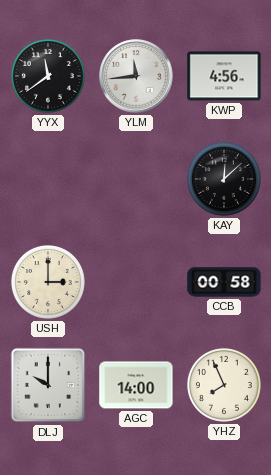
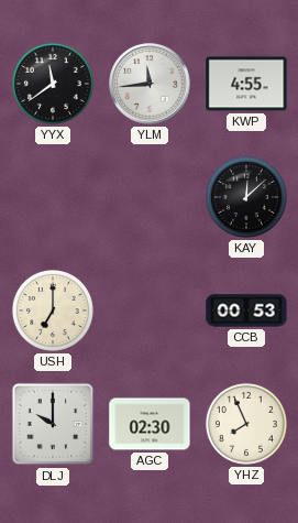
KWP: 4:56 -> 4:55 (246, 84)
USH: 3:00 -> 7:00 (53, 310)
CCB: 00:58 -> 00:53 (246, 310)
AGC: 14:00 -> 02:30 (150, 424)
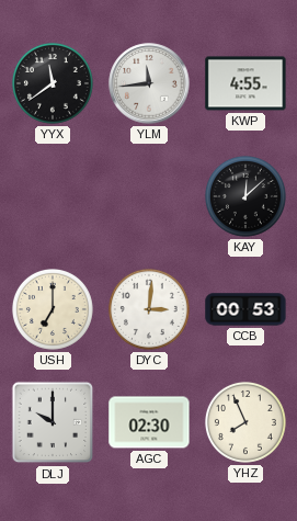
DYC: none -> 3:01 (149, 309)
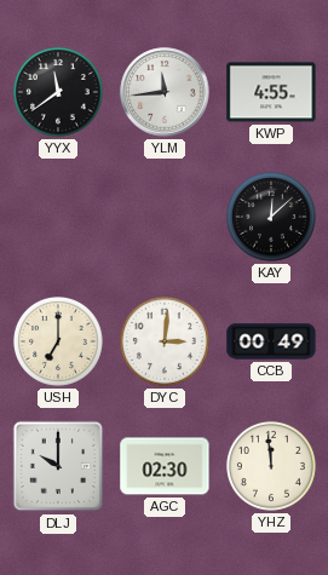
CCB: 00:53 -> 00:49 (271, 341)
YHZ: 7:56 -> 11:59 (271, 466)
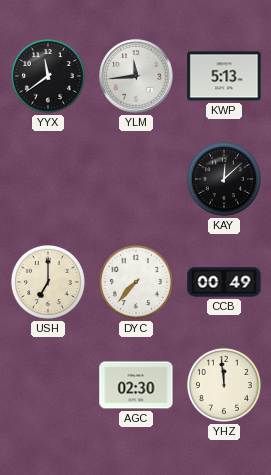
KWP: 4:55 -> 5:13 (224, 76)
DYC: 3:01 -> 7:37 (136, 282)
DLJ: 10:00 -> none (58, 466)
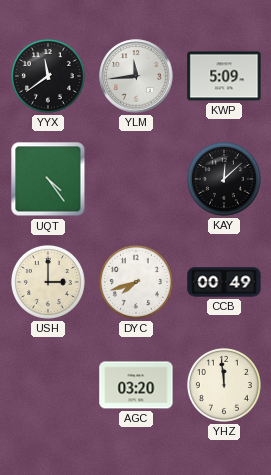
KWP: 5:13 -> 5:09 (224, 76)
UQT: none -> 4:24 (48, 179)
USH: 7:00 -> 3:00 (48, 282)
DYC: 7:37 -> 7:42 (136, 282)
AGC: 02:30 -> 03:20 (136, 385)
